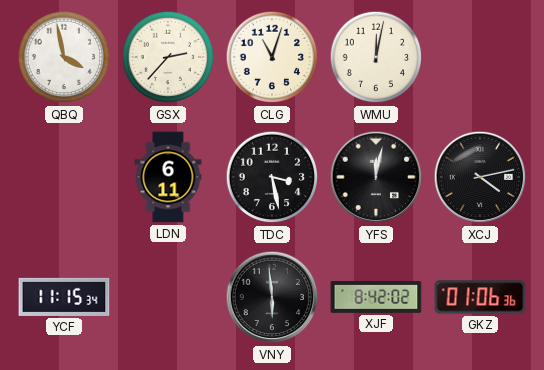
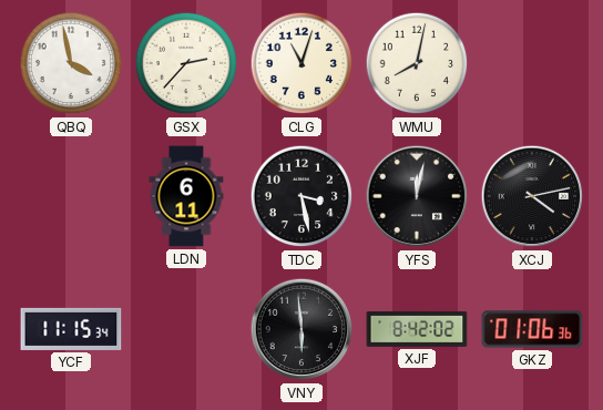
WMU: 12:02 -> 8:02 (417, 63)
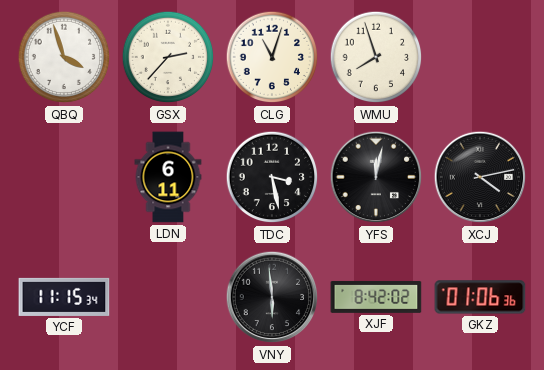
QBQ: 3:58 -> 3:57 (64, 57)
WMU: 8:02 -> 7:57 (376, 57)
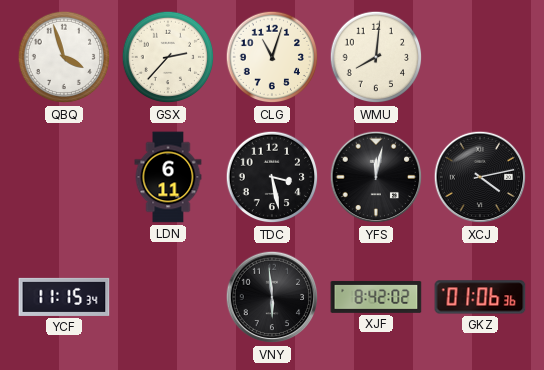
WMU: 7:57 -> 8:01 (376, 57)
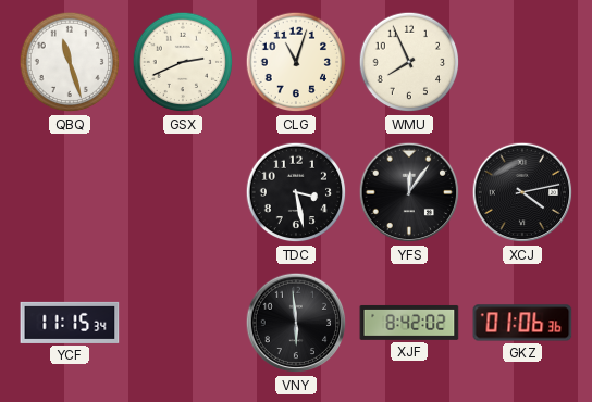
QBQ: 3:57 -> 11:27 (70, 62)
GSX: 2:37 -> 2:41 (183, 62)
WMU: 8:01 -> 7:56 (409, 62)
LDN: 6:11 -> none (168, 177)
YFS: 12:02 -> 12:06 (409, 192)
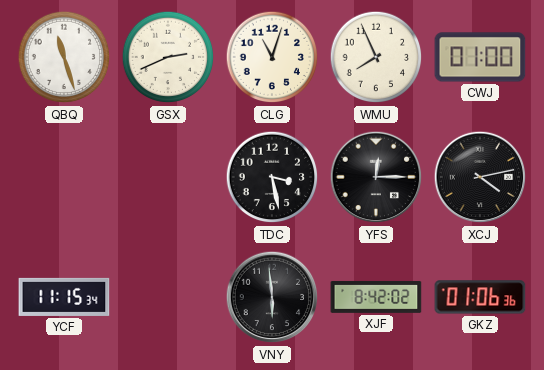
CWJ: none -> 01:00 (480, 57)
YFS: 12:06 -> 12:15 (376, 177)
